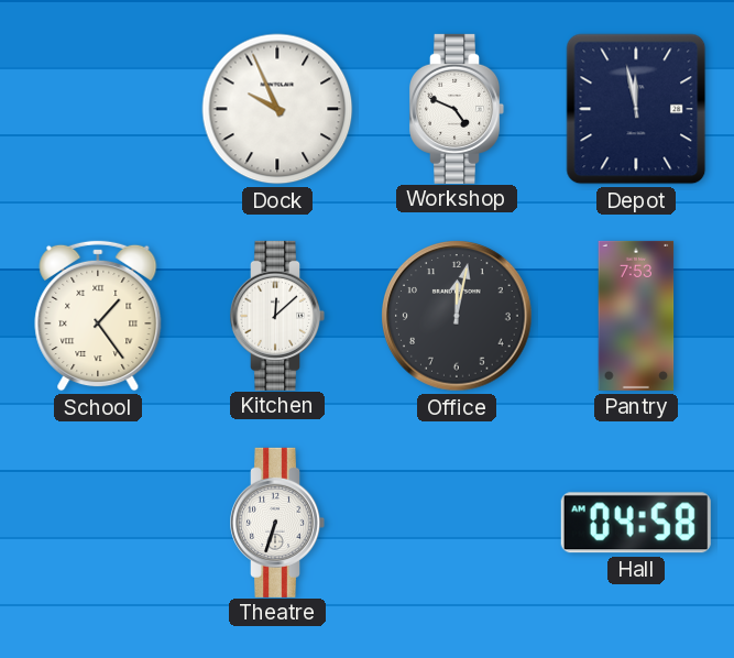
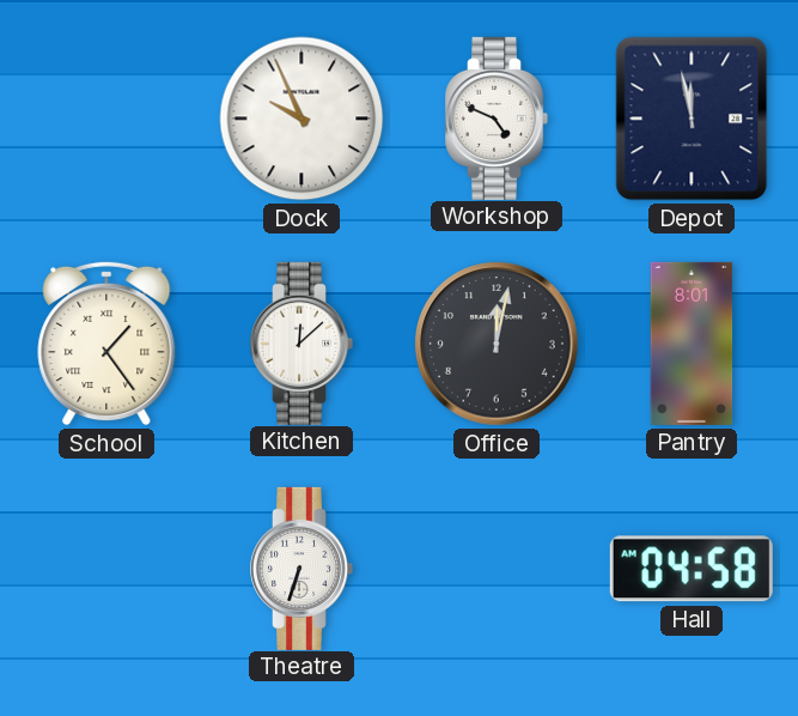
Pantry: 7:53 -> 8:01 (692, 344)
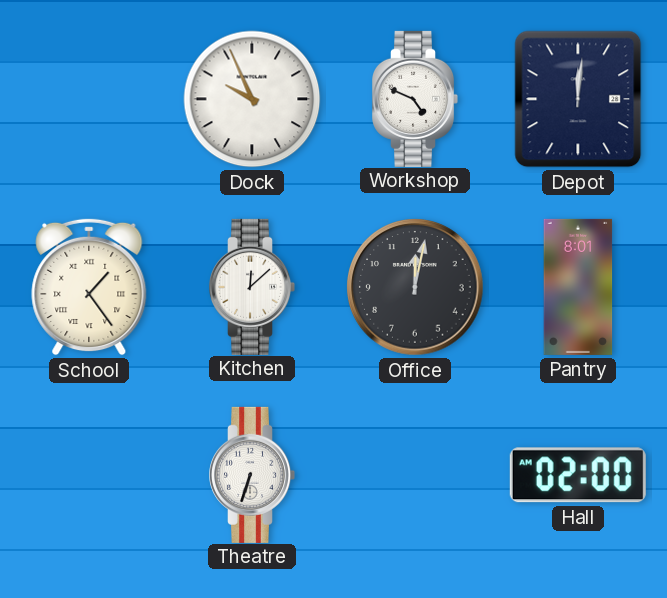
Depot: 11:58 -> 12:01 (578, 99)
Hall: 04:58 -> 02:00 (578, 475)
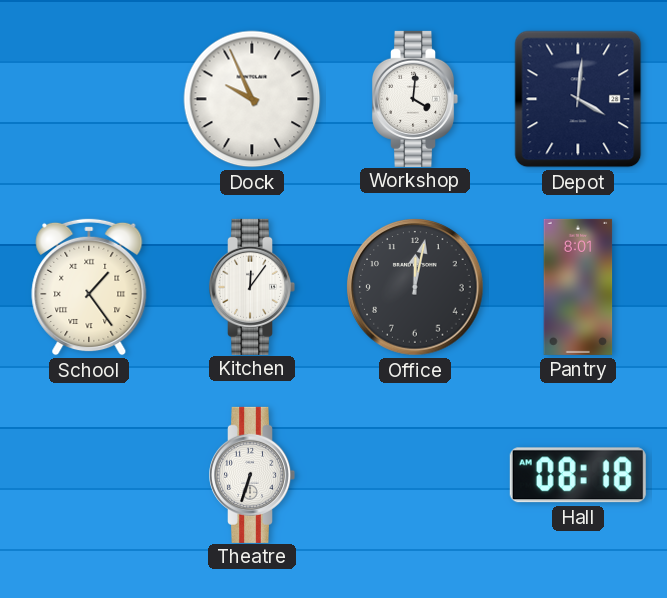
Workshop: 4:49 -> 4:01 (416, 99)
Depot: 12:01 -> 4:01 (578, 99)
Kitchen: 12:08 -> 12:06 (253, 287)
Hall: 02:00 -> 08:18 (578, 475)
